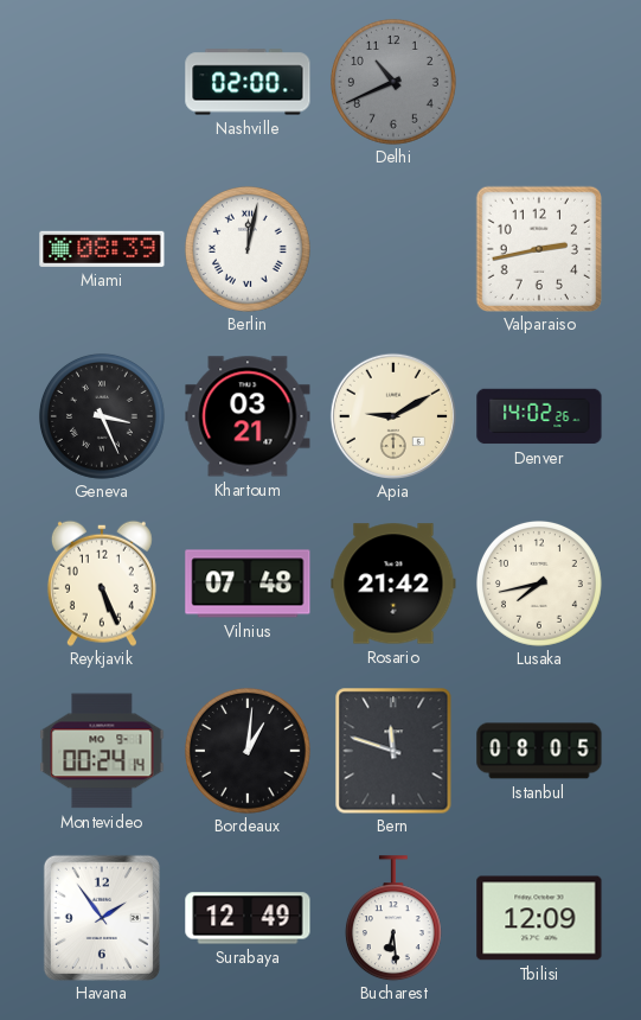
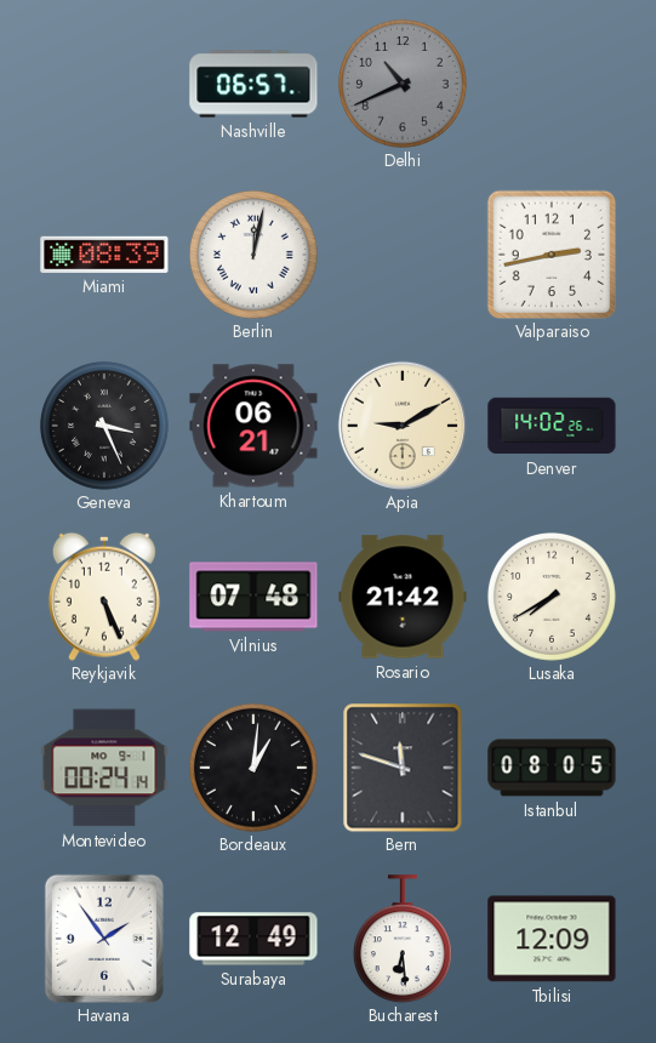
Nashville: 02:00 -> 06:57 (253, 84)
Khartoum: 03:21 -> 06:21 (253, 426)
Lusaka: 7:43 -> 7:40 (552, 597)
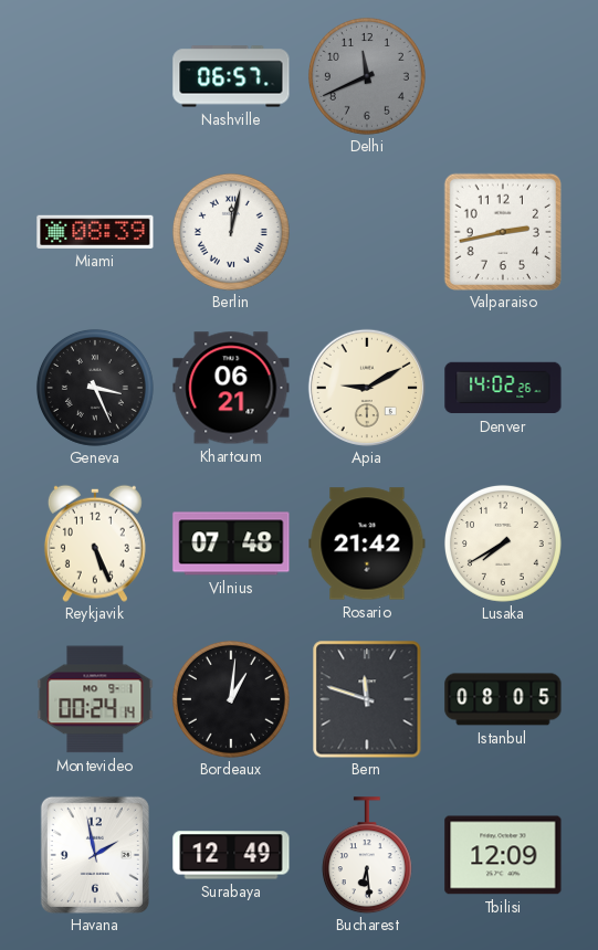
Delhi: 10:41 -> 11:41 (367, 76)
Havana: 1:54 -> 1:58 (95, 855)
